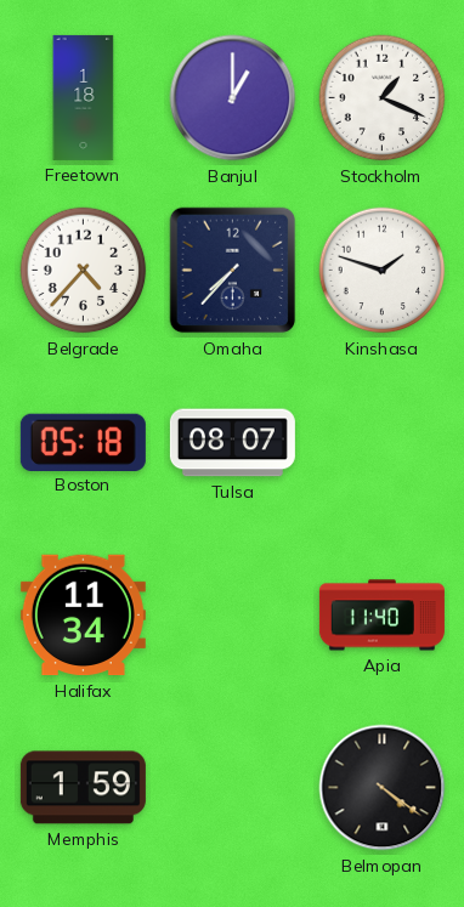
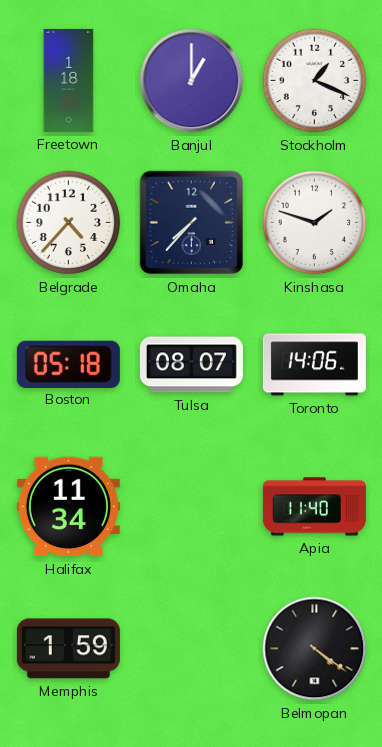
Toronto: none -> 14:06 (314, 365)
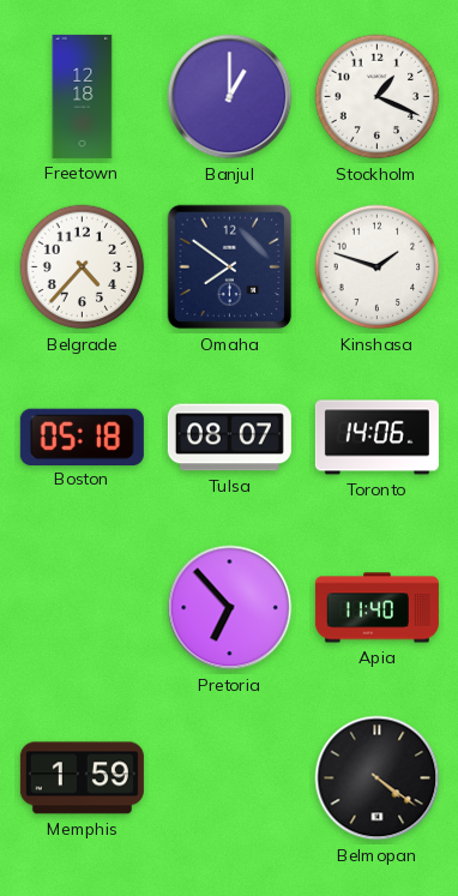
Freetown: 1:18 -> 12:18 (83, 96)
Omaha: 7:37 -> 7:51 (230, 267)
Halifax: 11:34 -> none (68, 507)
Pretoria: none -> 6:53 (230, 608)
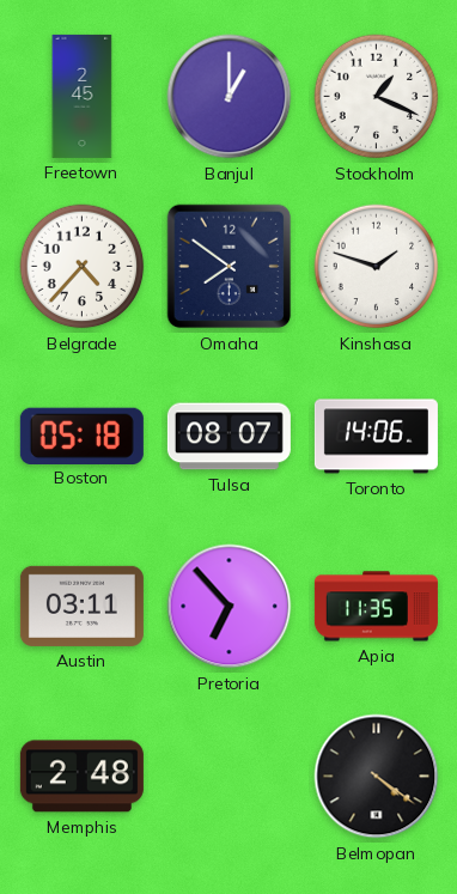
Freetown: 12:18 -> 2:45 (83, 96)
Austin: none -> 03:11 (81, 606)
Apia: 11:40 -> 11:35 (376, 607)
Memphis: 1:59 -> 2:48 (81, 777)
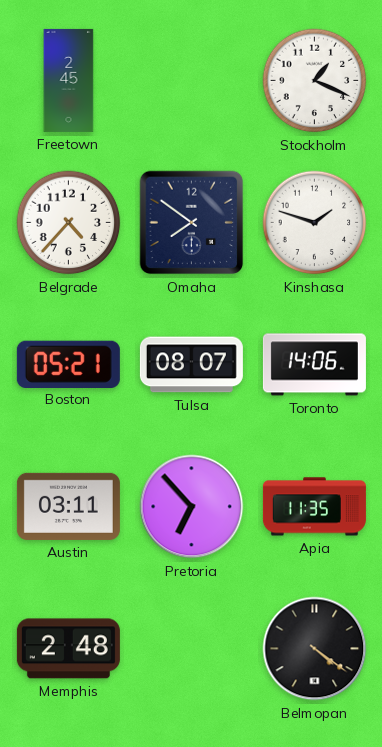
Banjul: 1:00 -> none (230, 97)
Boston: 05:18 -> 05:21 (68, 364)
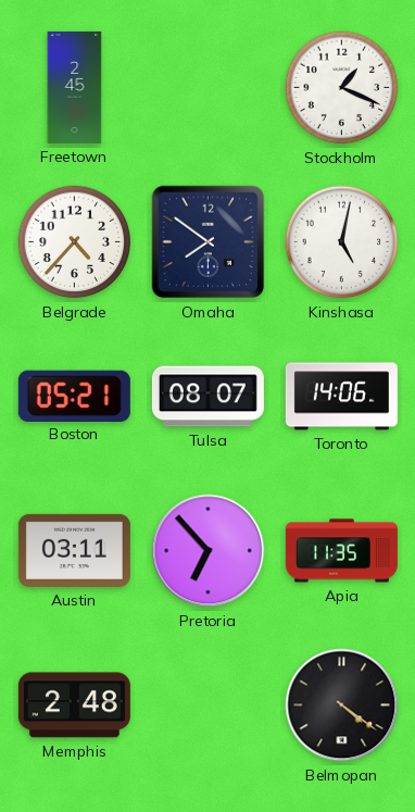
Kinshasa: 1:48 -> 5:02 (342, 242)
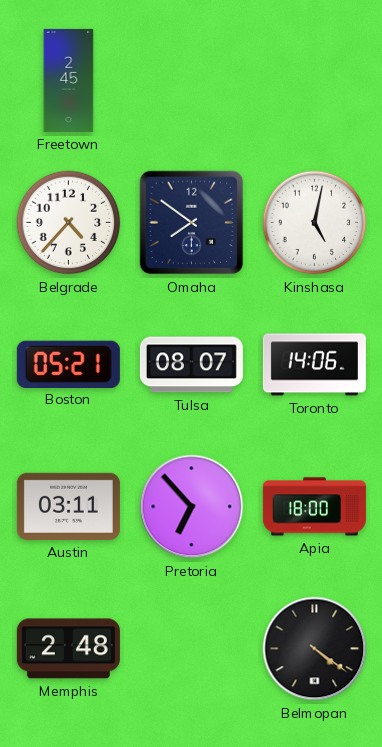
Stockholm: 1:19 -> none (342, 88)
Apia: 11:35 -> 18:00 (314, 507)
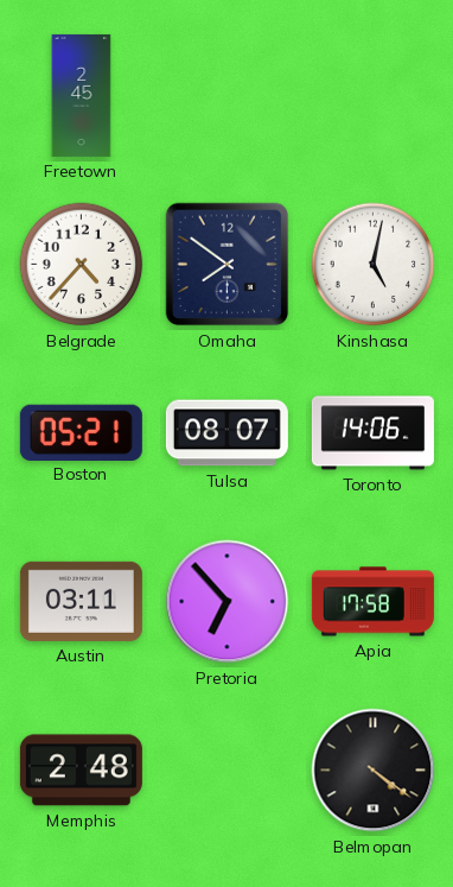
Apia: 18:00 -> 17:58 (372, 602)
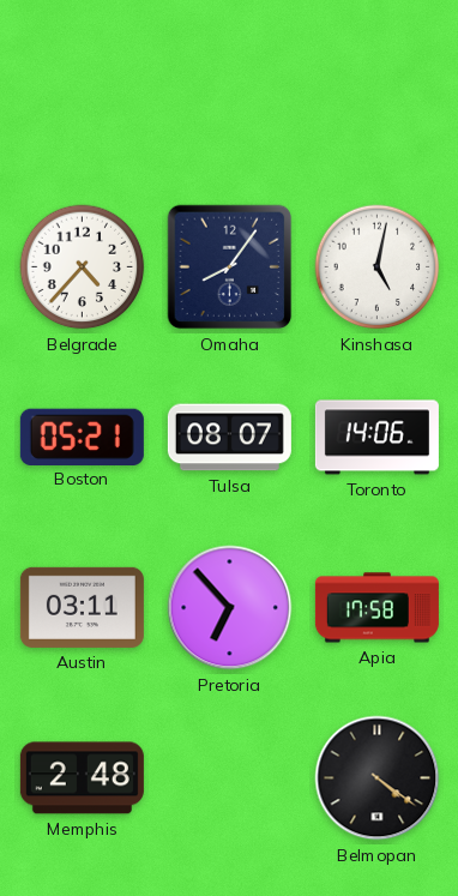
Freetown: 2:45 -> none (82, 95)
Omaha: 7:51 -> 8:06 (230, 267)
